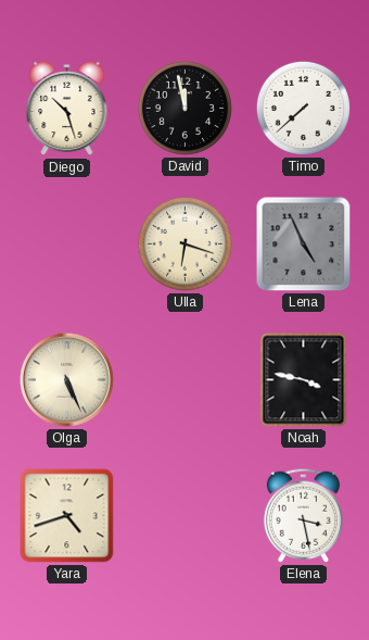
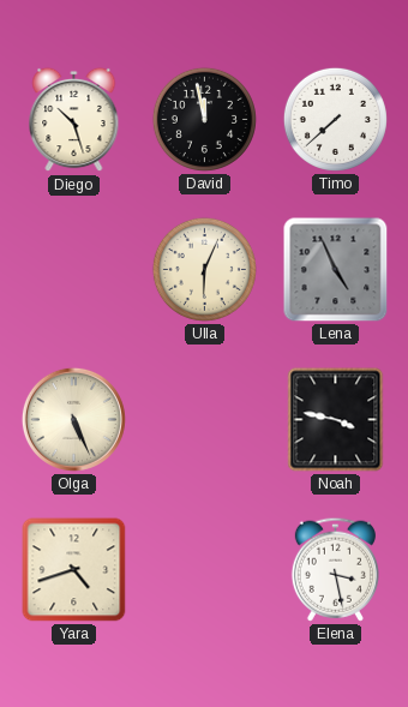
Ulla: 6:18 -> 6:04 (204, 269)
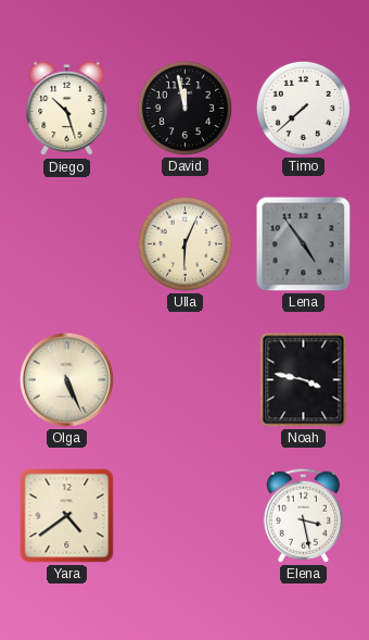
Lena: 4:56 -> 4:54 (304, 244)
Yara: 4:42 -> 4:39 (67, 516)
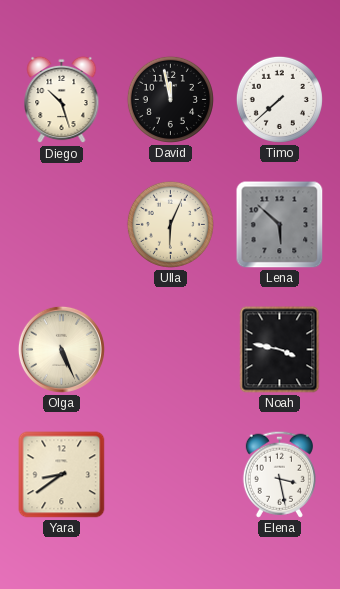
Lena: 4:54 -> 5:52 (280, 225)
Yara: 4:39 -> 8:39 (62, 475)
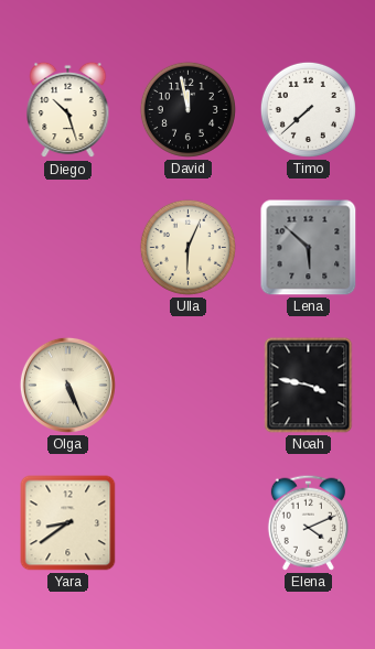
Elena: 3:28 -> 4:11 (308, 522)
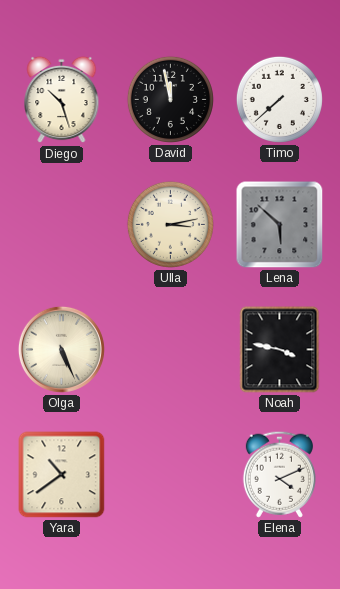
Ulla: 6:04 -> 3:13 (170, 224)
Yara: 8:39 -> 10:39 (62, 475)
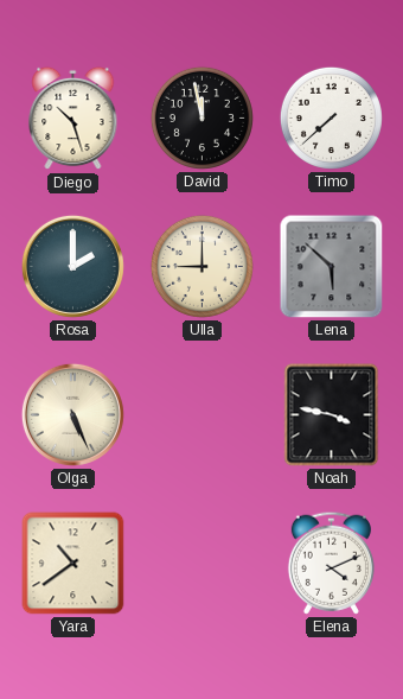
Rosa: none -> 2:00 (72, 266)
Ulla: 3:13 -> 9:00 (201, 266)
